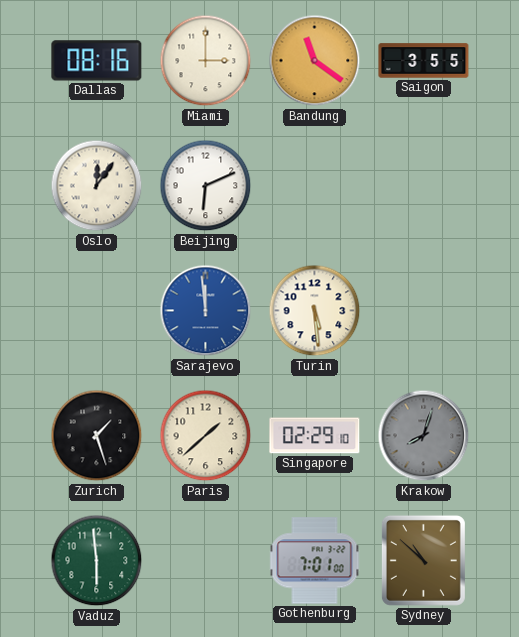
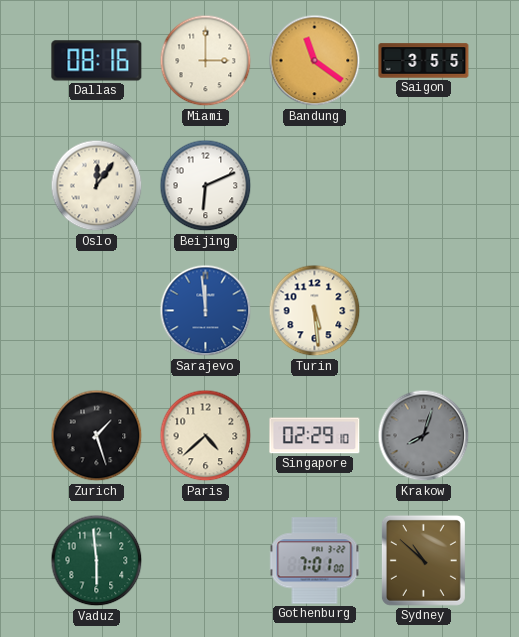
Paris: 1:38 -> 4:38 (206, 436)
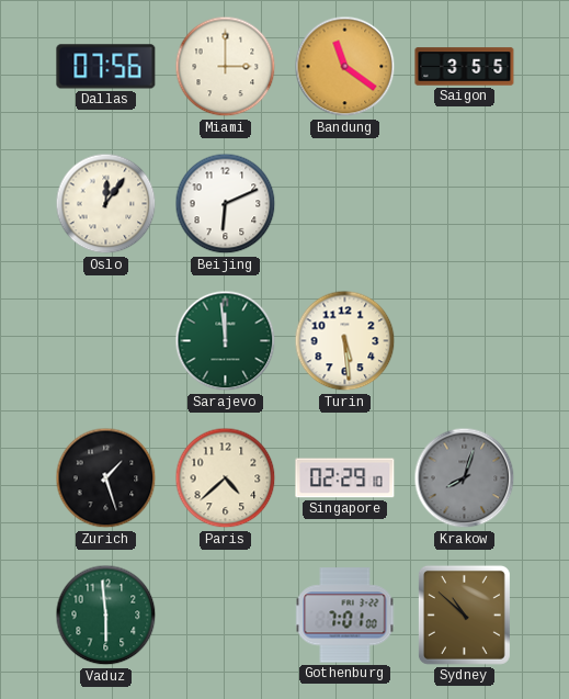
Dallas: 08:16 -> 07:56 (106, 67)
Sarajevo dial: blue -> green (226, 341)
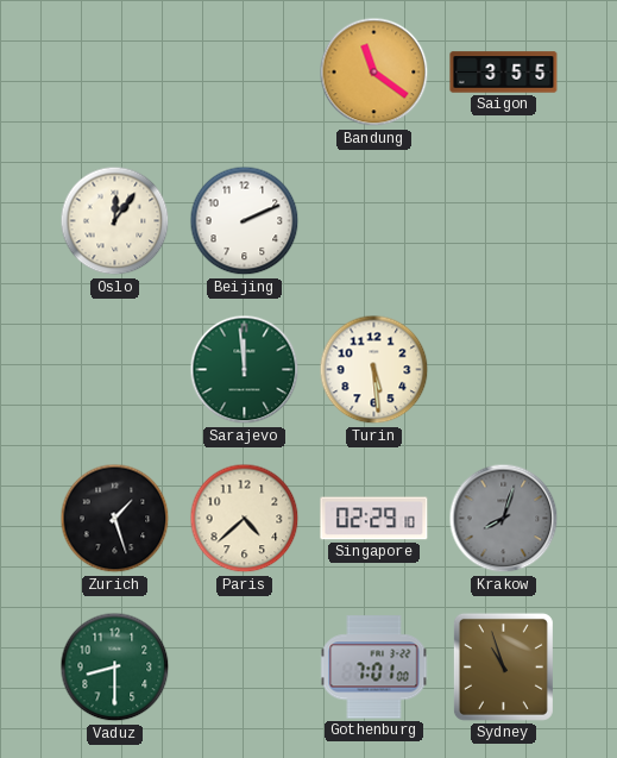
Dallas: 07:56 -> none (106, 67)
Miami: 3:00 -> none (226, 67)
Beijing: 6:11 -> 2:11 (245, 221)
Vaduz: 5:59 -> 8:30 (115, 668)
Sydney: 10:52 -> 10:57 (503, 666)
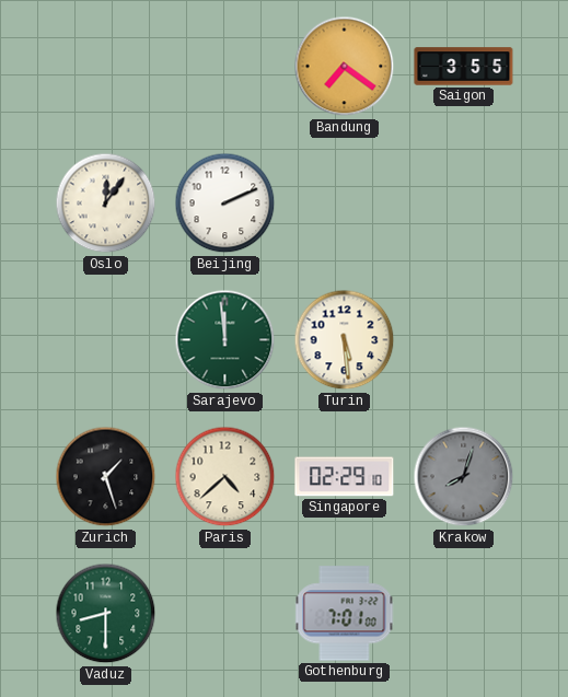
Bandung: 11:21 -> 7:21 (345, 67)
Sydney: 10:57 -> none (503, 666)
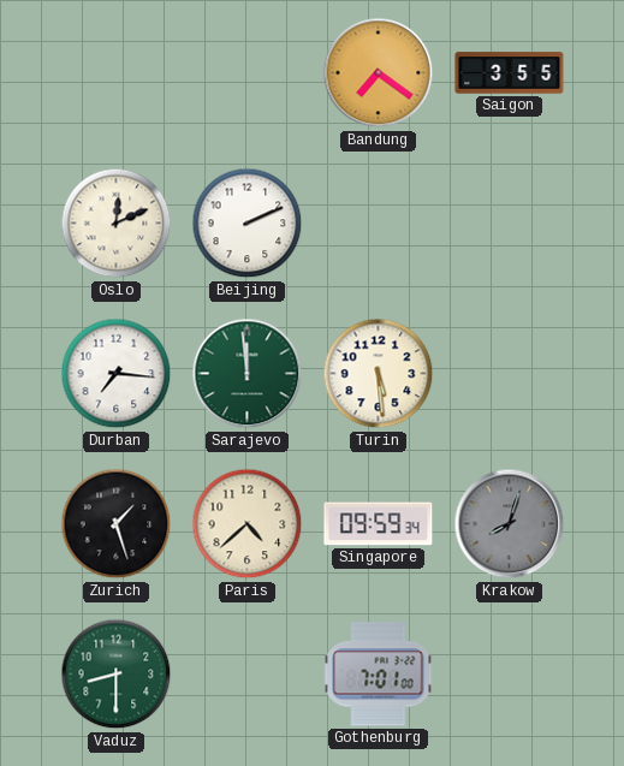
Oslo: 12:06 -> 12:11 (117, 224)
Durban: none -> 7:16 (117, 374)
Singapore: 02:29 -> 09:59 (379, 524)
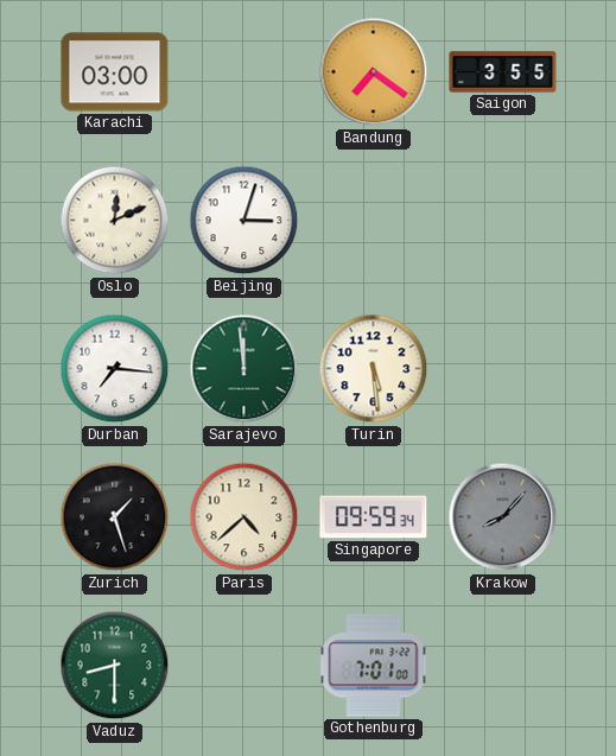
Karachi: none -> 03:00 (115, 72)
Beijing: 2:11 -> 3:03 (245, 221)
Krakow: 8:03 -> 8:07 (503, 517)
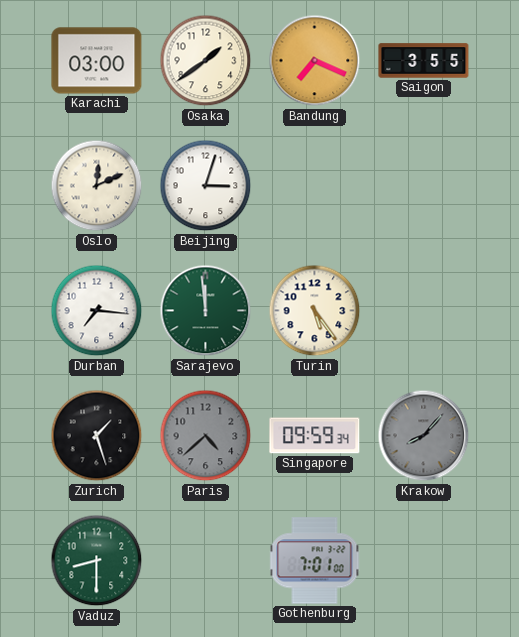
Osaka: none -> 1:39 (206, 61)
Bandung: 7:21 -> 7:19 (315, 61)
Turin: 5:29 -> 5:24 (315, 311)
Paris dial: cream -> grey (206, 436)
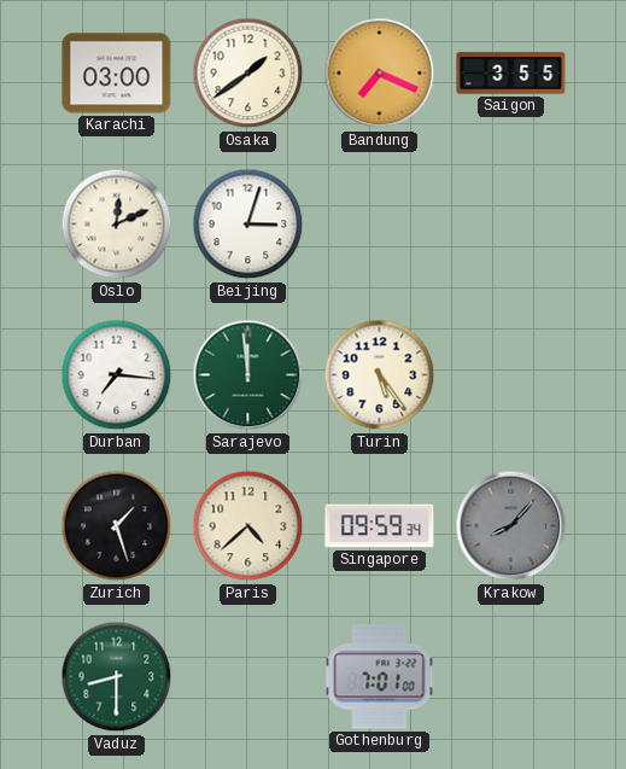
Paris dial: grey -> cream (248, 526)
